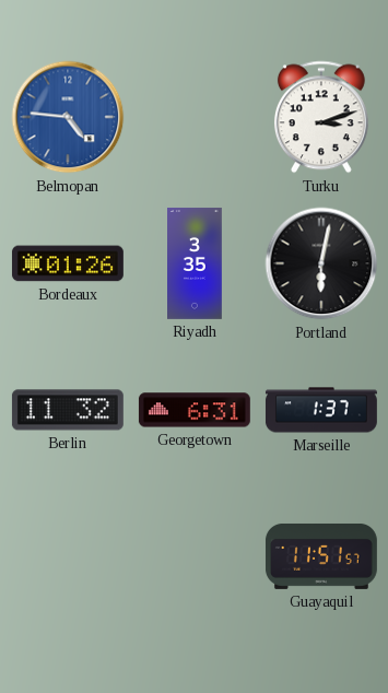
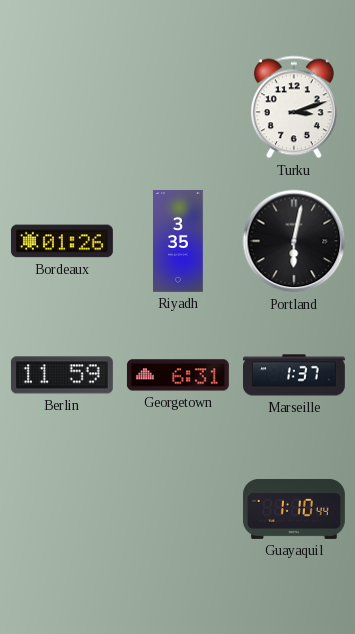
Belmopan: 4:46 -> none (68, 117)
Berlin: 11:32 -> 11:59 (62, 375)
Guayaquil: 11:51 -> 1:10 (294, 509)
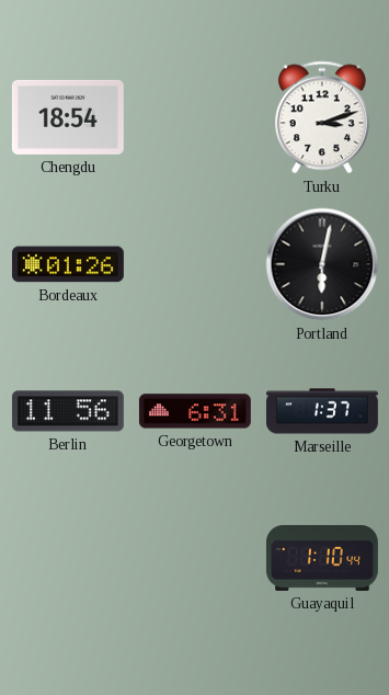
Chengdu: none -> 18:54 (68, 117)
Riyadh: 3:35 -> none (179, 241)
Berlin: 11:59 -> 11:56 (68, 411)
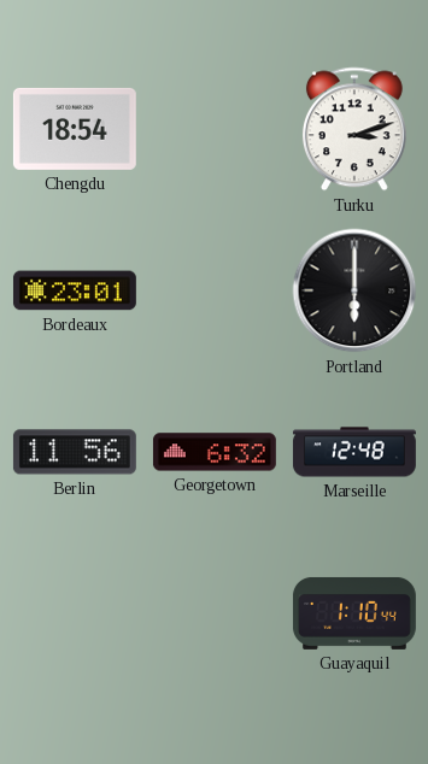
Bordeaux: 01:26 -> 23:01 (75, 290)
Portland: 6:02 -> 6:00 (354, 290)
Georgetown: 6:31 -> 6:32 (215, 452)
Marseille: 1:37 -> 12:48 (354, 452)
